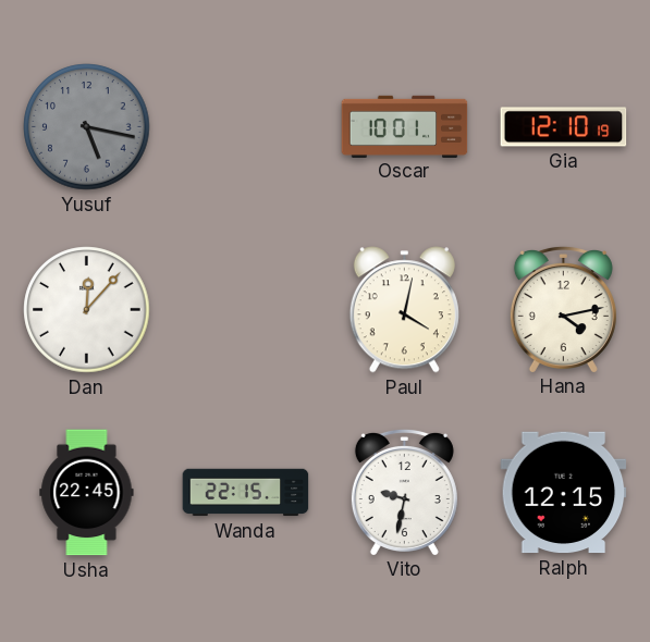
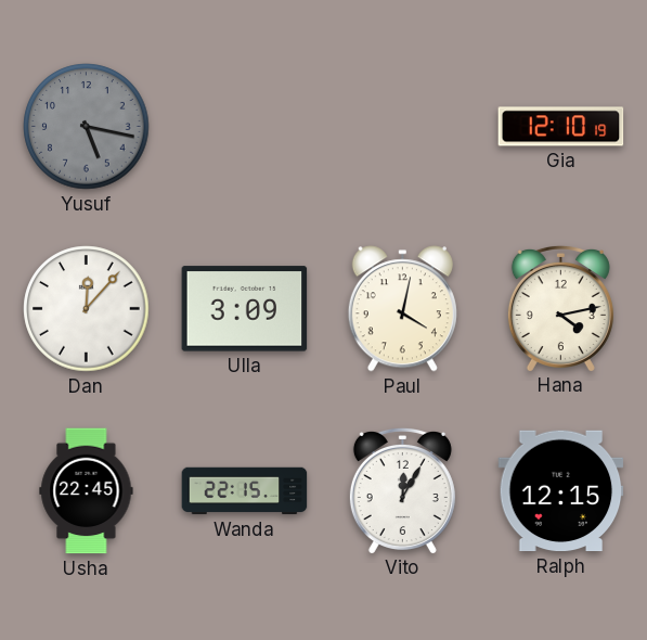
Oscar: 10:01 -> none (405, 126)
Ulla: none -> 3:09 (245, 309)
Vito: 9:32 -> 12:05 (402, 490)
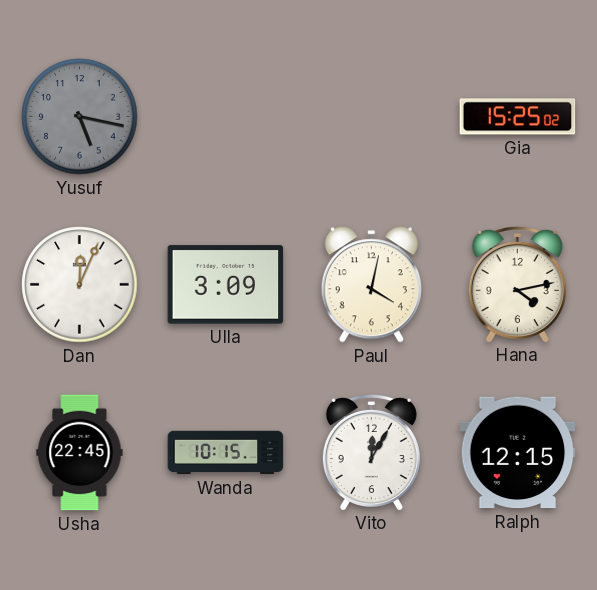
Gia: 12:10 -> 15:25 (518, 117)
Dan: 12:07 -> 12:04 (80, 285)
Wanda: 22:15 -> 10:15 (226, 453)
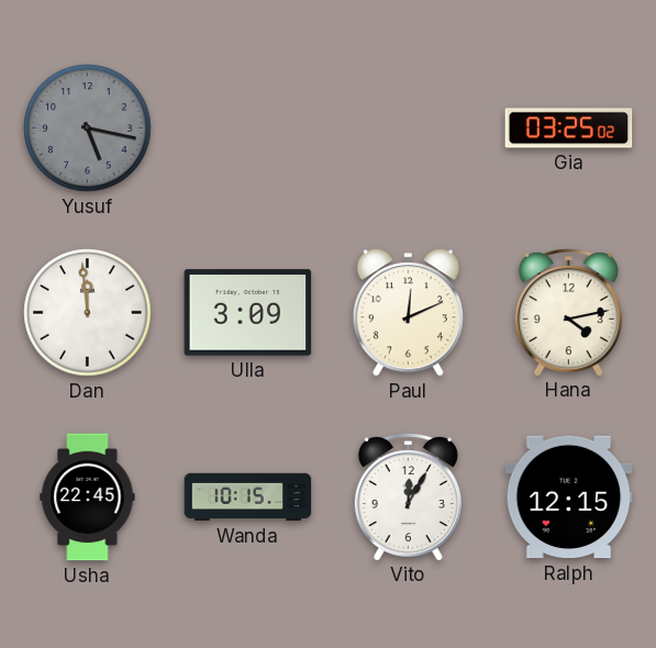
Gia: 15:25 -> 03:25 (569, 129)
Dan: 12:04 -> 11:59 (88, 313)
Paul: 4:02 -> 12:11 (408, 313)
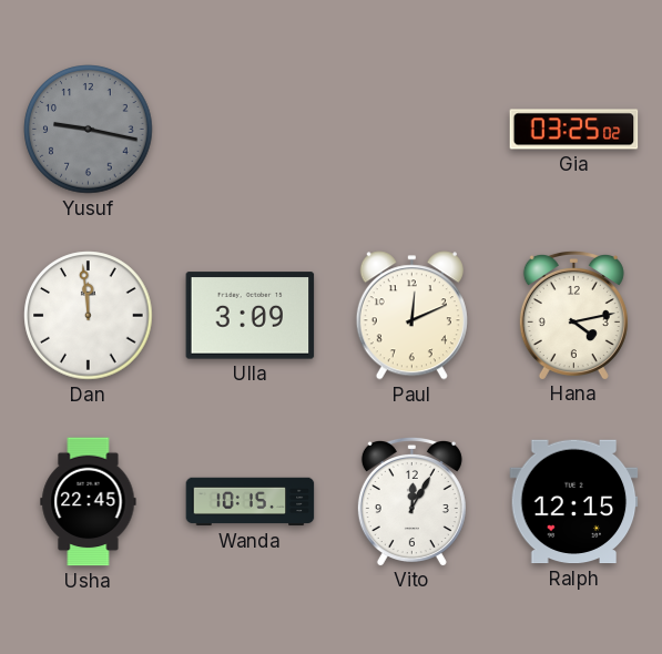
Yusuf: 5:17 -> 9:17 (89, 130)
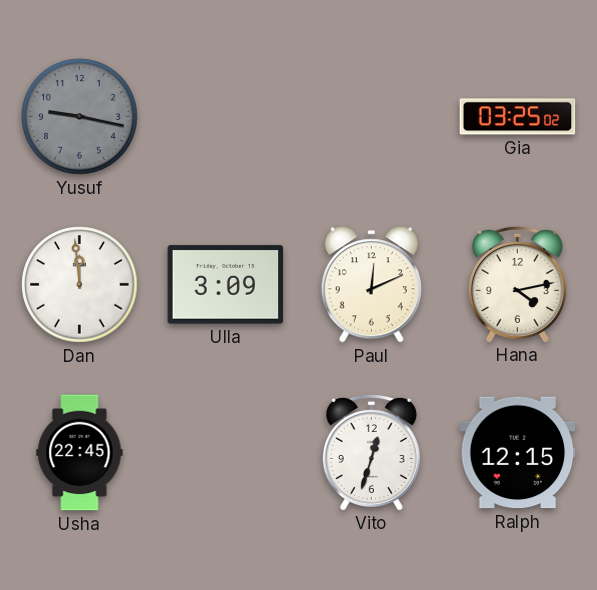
Wanda: 10:15 -> none (251, 502)
Vito: 12:05 -> 12:33 (371, 452)
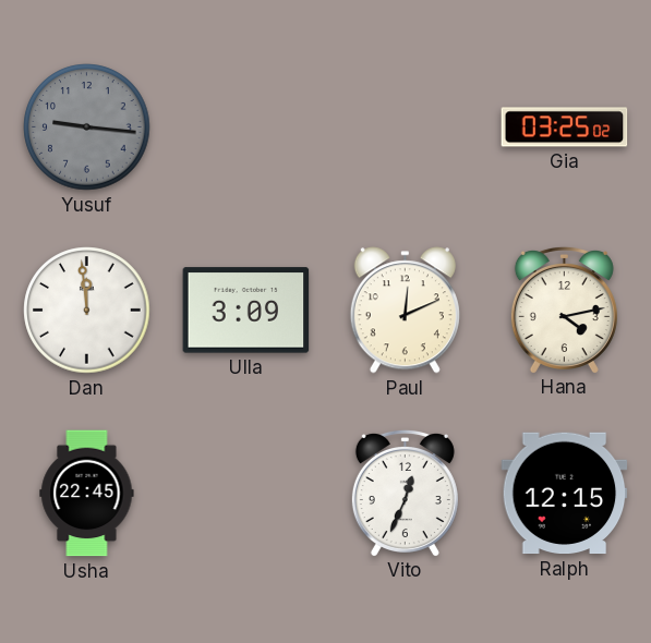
Yusuf: 9:17 -> 9:16 (87, 128)
Vito: 12:33 -> 12:34 (405, 493)
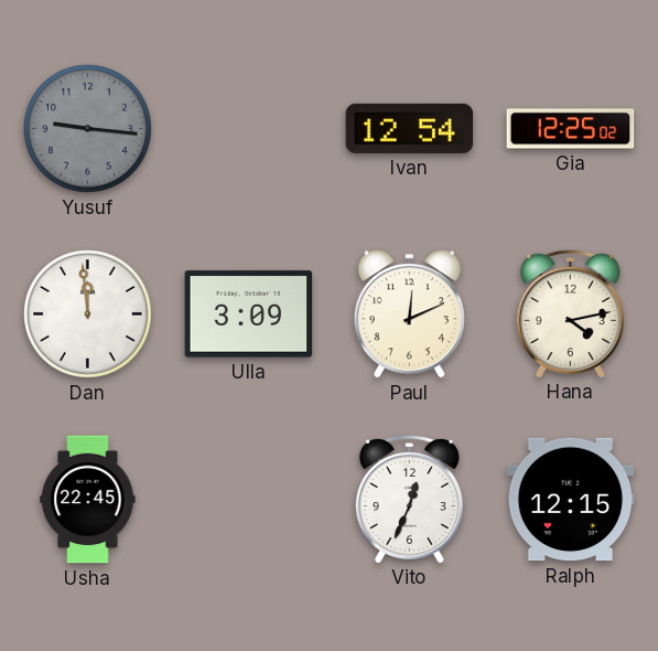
Ivan: none -> 12:54 (410, 128)
Gia: 03:25 -> 12:25 (571, 129)
